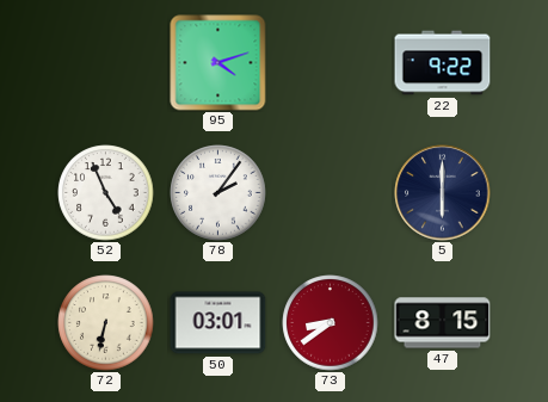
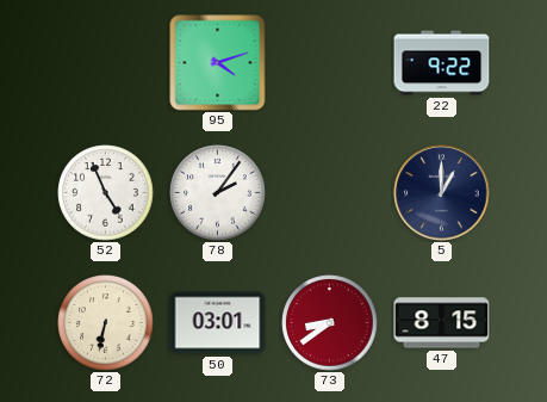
5: 6:00 -> 1:00 (442, 193)
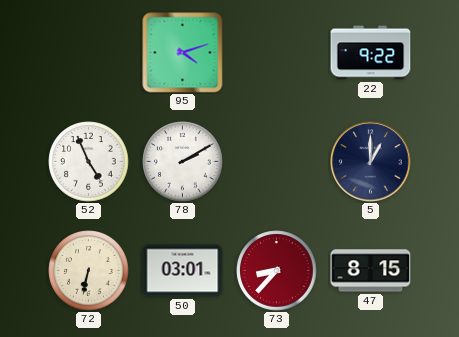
78: 2:06 -> 2:10 (183, 162)
73: 8:39 -> 8:37 (277, 271)
